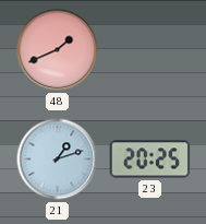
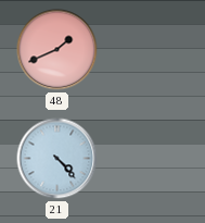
21: 1:12 -> 4:23 (57, 159)
23: 20:25 -> none (150, 160)
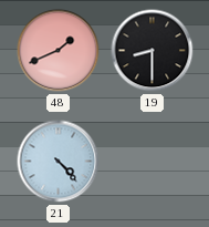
19: none -> 8:30 (153, 51)
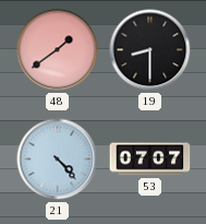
48: 1:41 -> 1:39 (58, 50)
53: none -> 07:07 (150, 160)
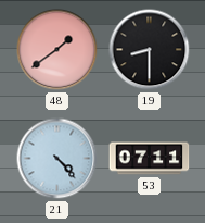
53: 07:07 -> 07:11 (150, 159)
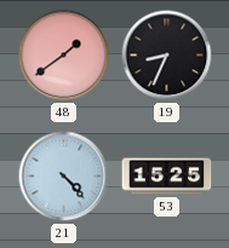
19: 8:30 -> 8:34 (167, 56)
53: 07:11 -> 15:25 (167, 177)
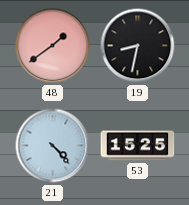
19: 8:34 -> 8:32 (138, 46)
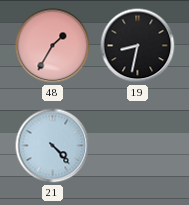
48: 1:39 -> 1:35 (53, 46)
53: 15:25 -> none (138, 146)
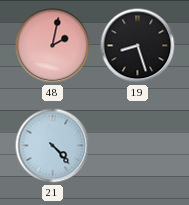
48: 1:35 -> 2:02 (53, 46)
19: 8:32 -> 8:27 (138, 46)
